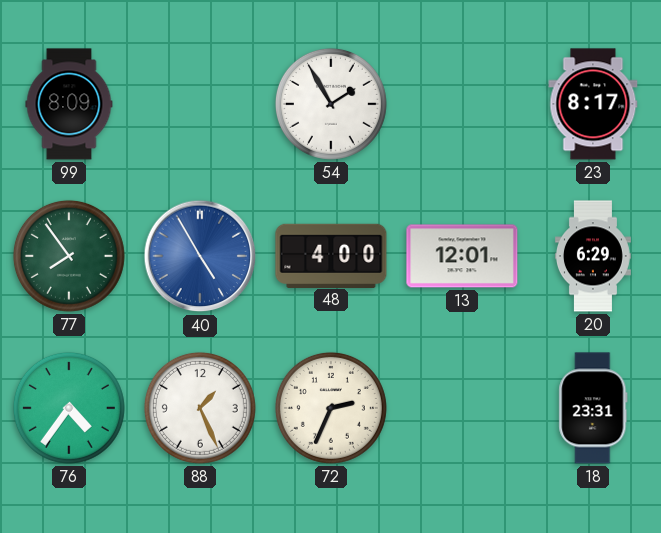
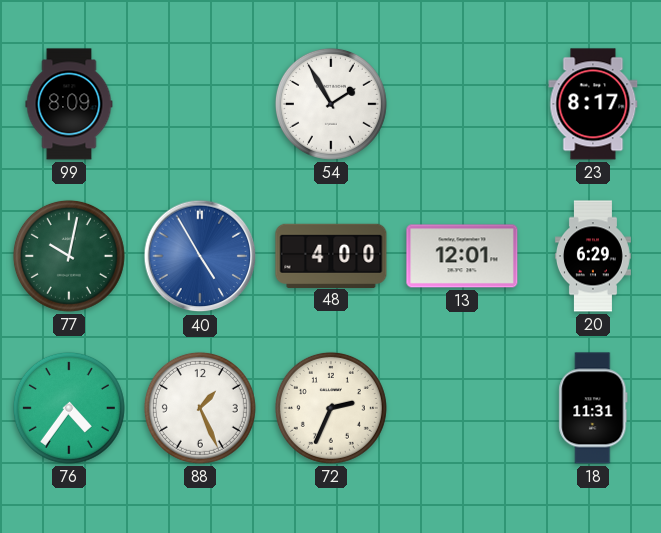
77: 7:54 -> 10:02 (69, 256)
18: 23:31 -> 11:31 (593, 408)
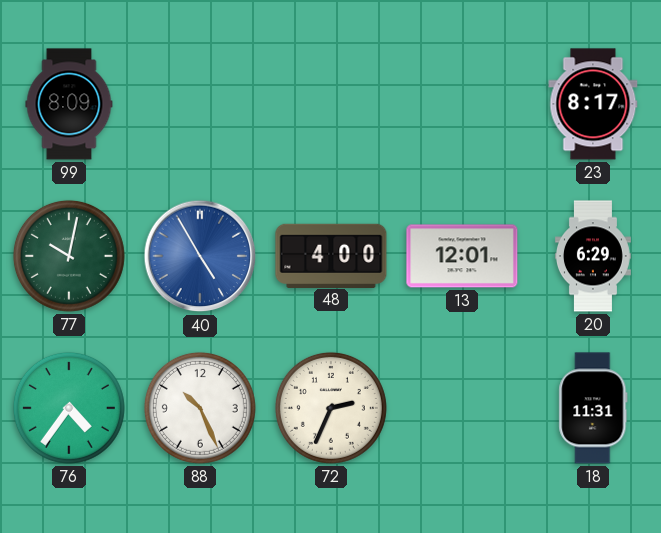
54: 1:55 -> none (331, 104)
88: 1:26 -> 10:26 (200, 408)
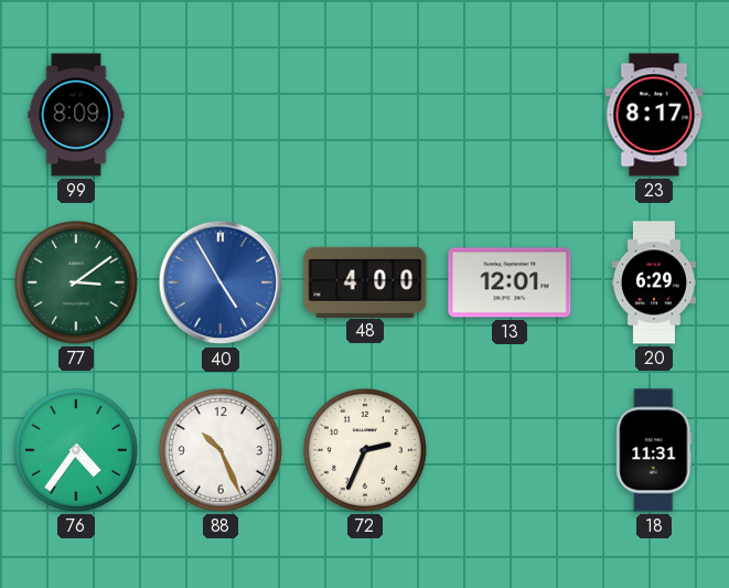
77: 10:02 -> 3:09 (76, 282)
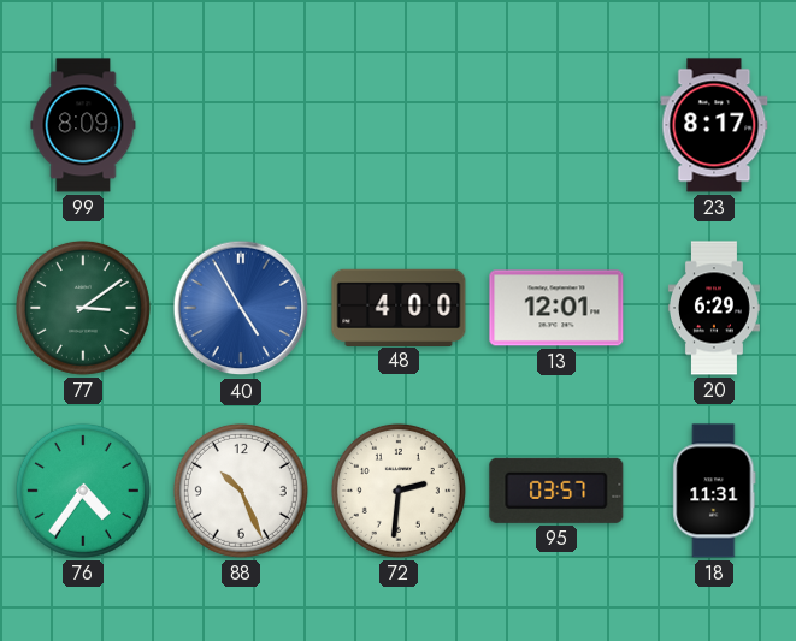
72: 2:34 -> 2:31 (399, 491)
95: none -> 03:57 (556, 491)
